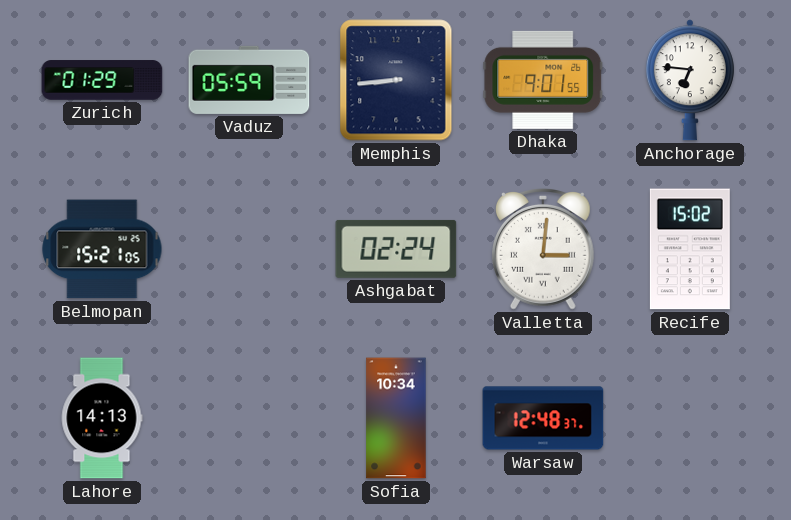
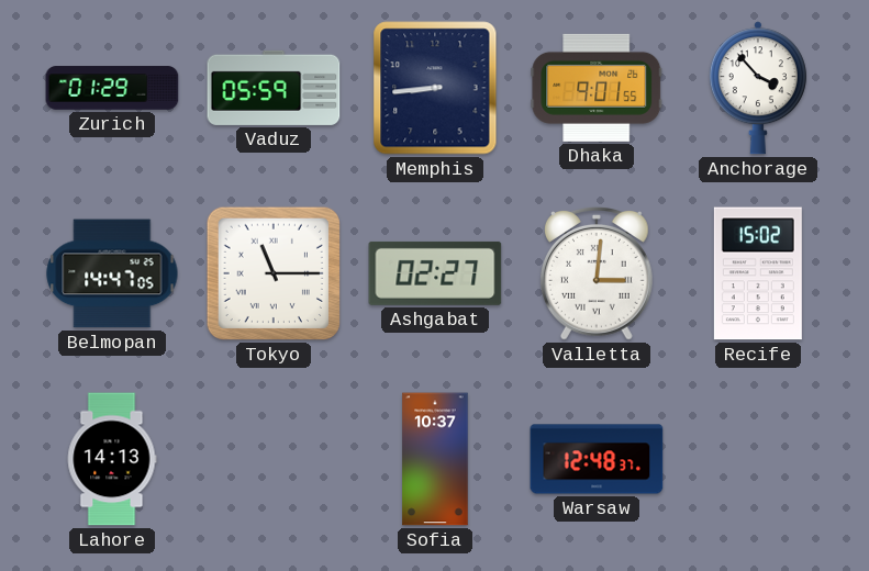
Anchorage: 6:46 -> 3:53 (758, 88)
Belmopan: 15:21 -> 14:47 (112, 273)
Tokyo: none -> 11:15 (274, 273)
Ashgabat: 02:24 -> 02:27 (435, 273)
Sofia: 10:34 -> 10:37 (435, 459)
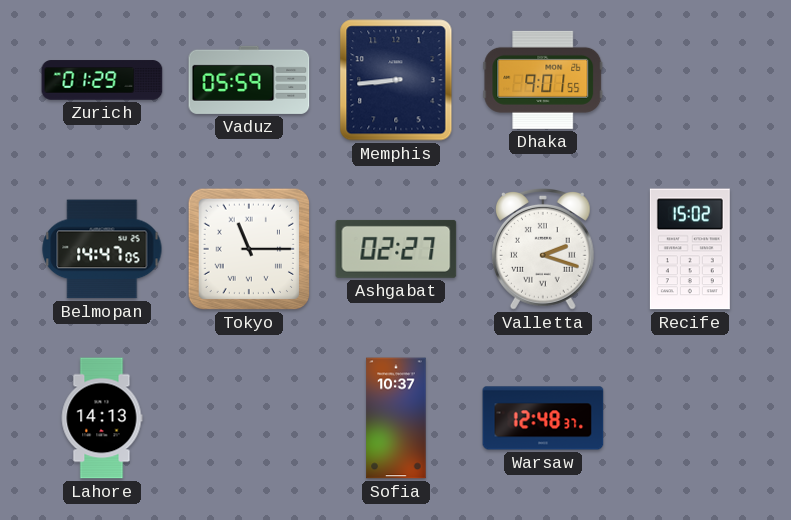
Anchorage: 3:53 -> none (758, 88)
Valletta: 3:01 -> 2:18 (543, 250)
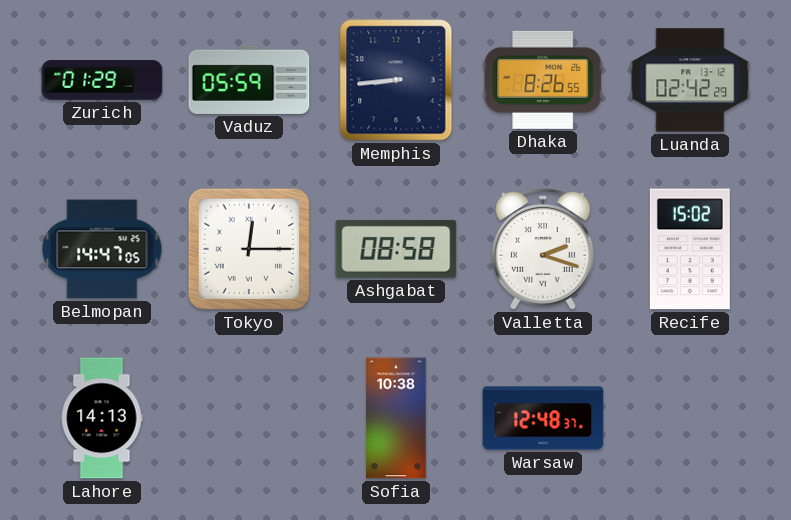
Dhaka: 9:01 -> 8:26 (543, 80)
Luanda: none -> 02:42 (690, 80)
Tokyo: 11:15 -> 12:15 (249, 249)
Ashgabat: 02:27 -> 08:58 (396, 249)
Sofia: 10:37 -> 10:38 (396, 418)
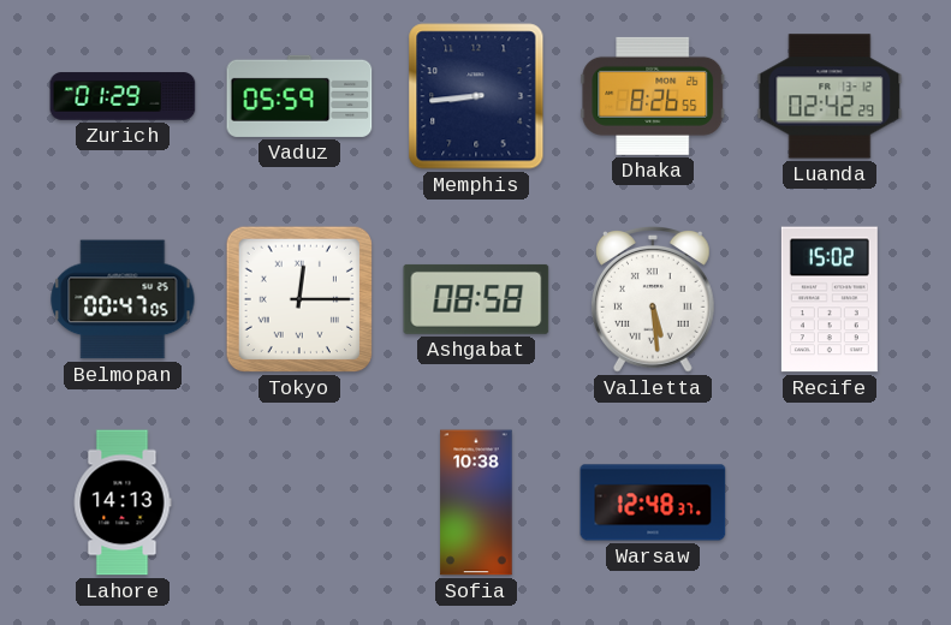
Belmopan: 14:47 -> 00:47 (123, 299)
Valletta: 2:18 -> 5:29 (653, 300)
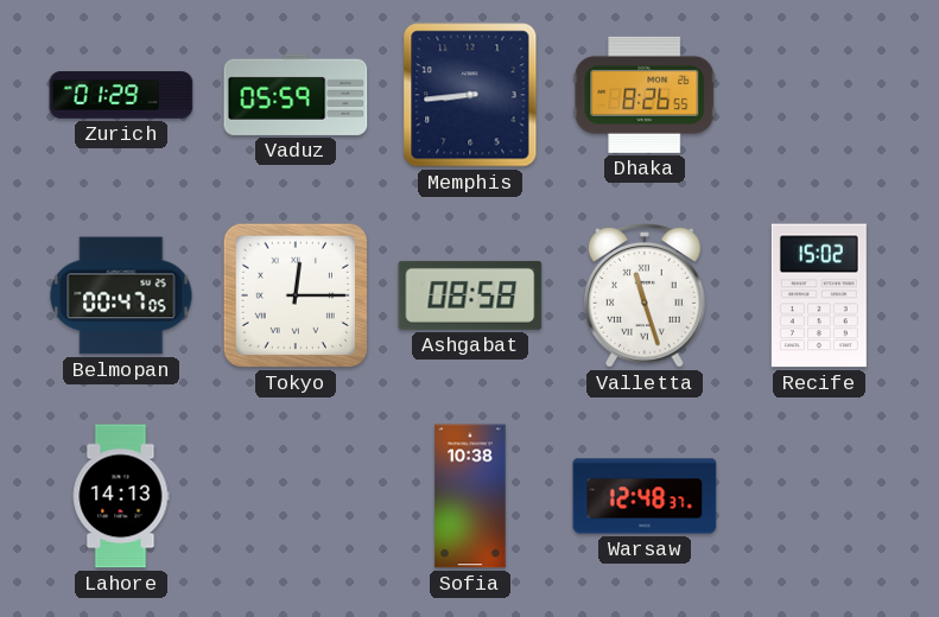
Luanda: 02:42 -> none (830, 96)
Valletta: 5:29 -> 11:27 (645, 297)
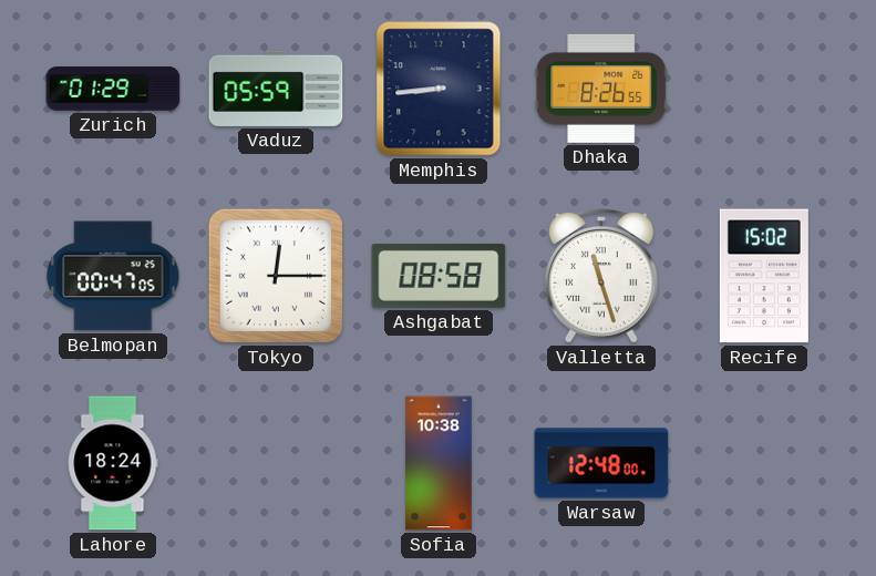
Lahore: 14:13 -> 18:24 (113, 463)
Warsaw: 12:48:37 -> 12:48:00 (601, 463)
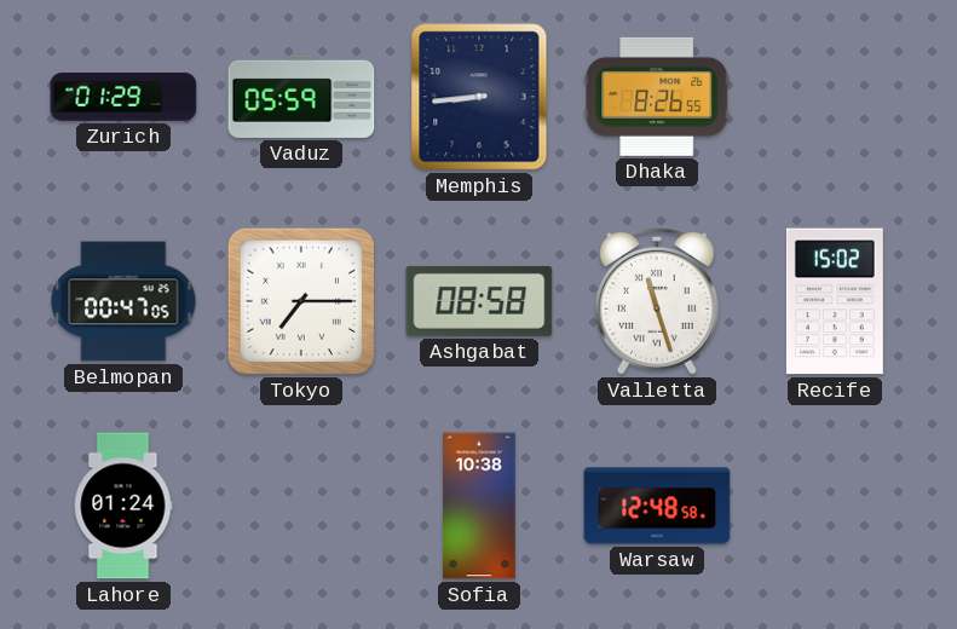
Tokyo: 12:15 -> 7:15 (301, 301)
Lahore: 18:24 -> 01:24 (123, 506)
Warsaw: 12:48:00 -> 12:48:58 (657, 506)
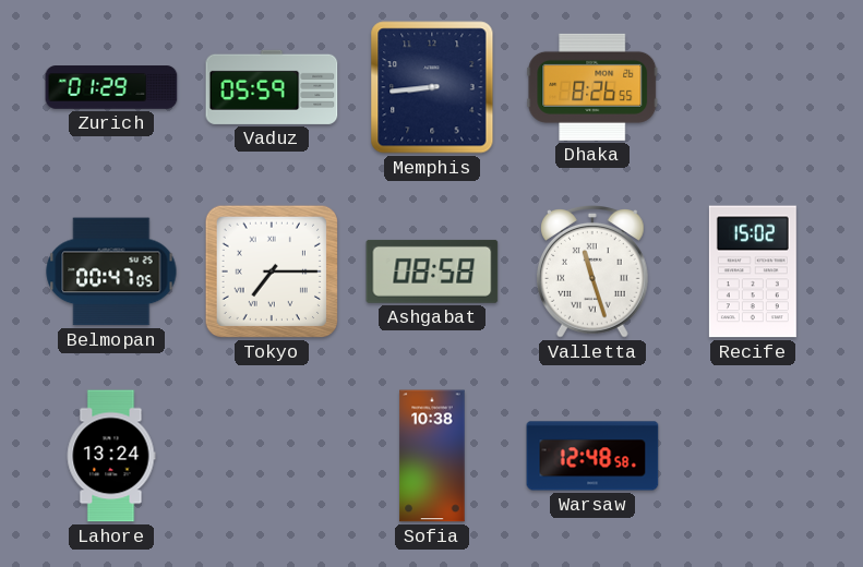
Lahore: 01:24 -> 13:24 (111, 456)
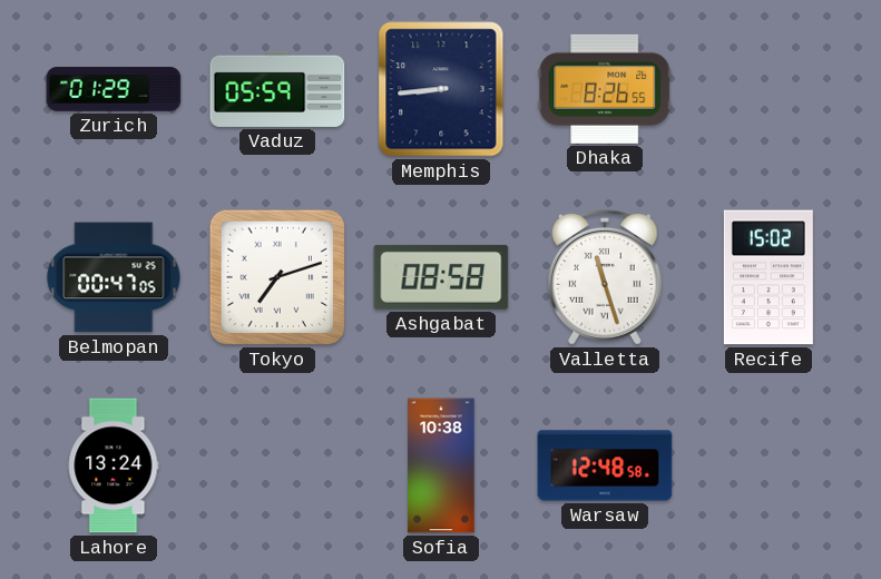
Tokyo: 7:15 -> 7:12 (277, 277)
